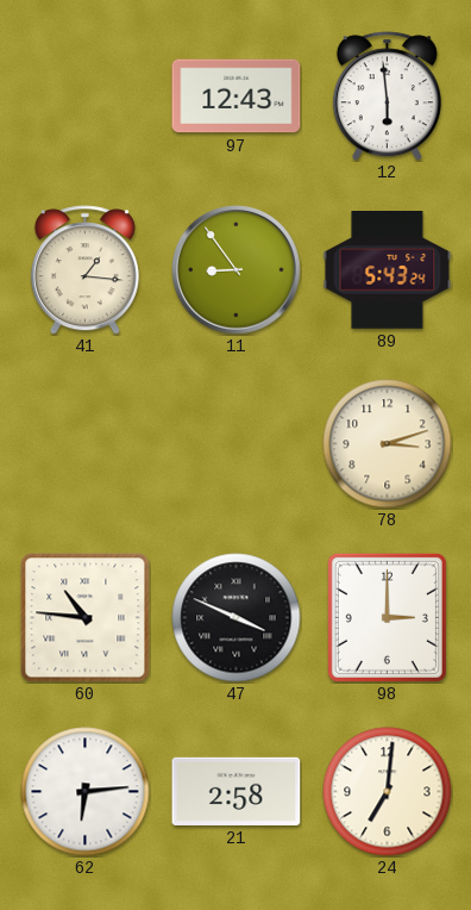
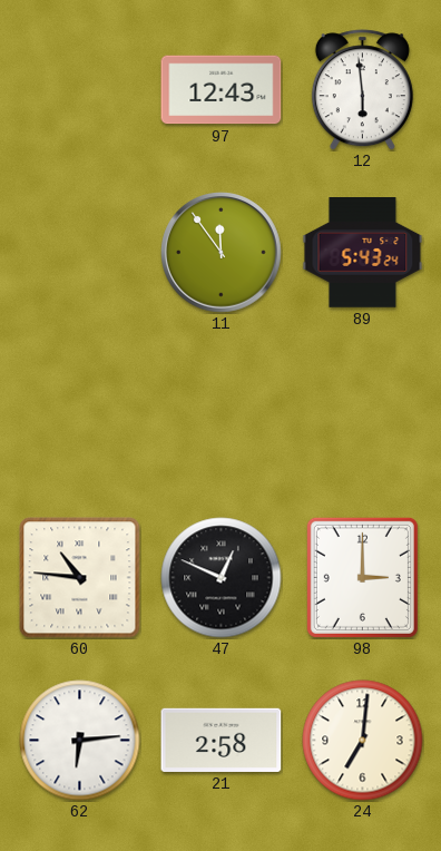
41: 1:16 -> none (84, 270)
11: 8:54 -> 11:54 (222, 253)
78: 3:12 -> none (388, 444)
47: 3:49 -> 12:49 (222, 578)
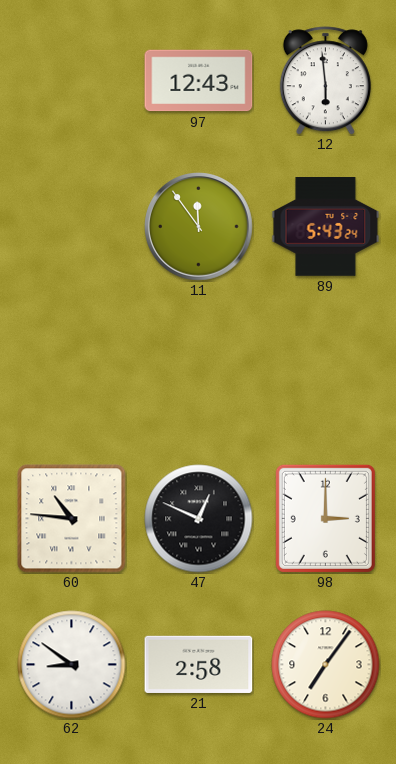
62: 6:14 -> 8:51 (72, 665)
24: 7:01 -> 7:06 (326, 665)
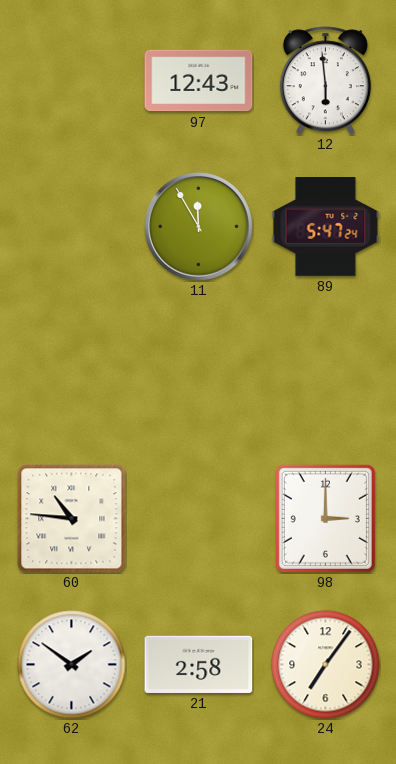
11: 11:54 -> 11:55 (199, 227)
89: 5:43 -> 5:47 (326, 227)
47: 12:49 -> none (199, 519)
62: 8:51 -> 1:51 (72, 665)
